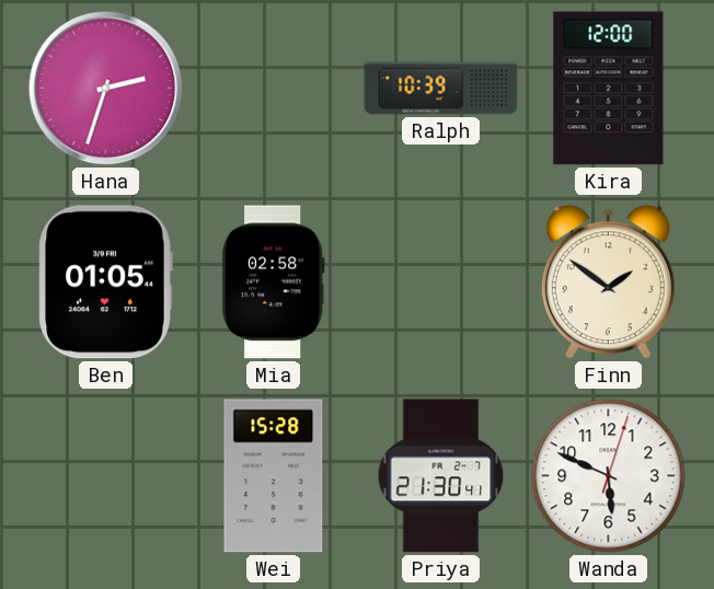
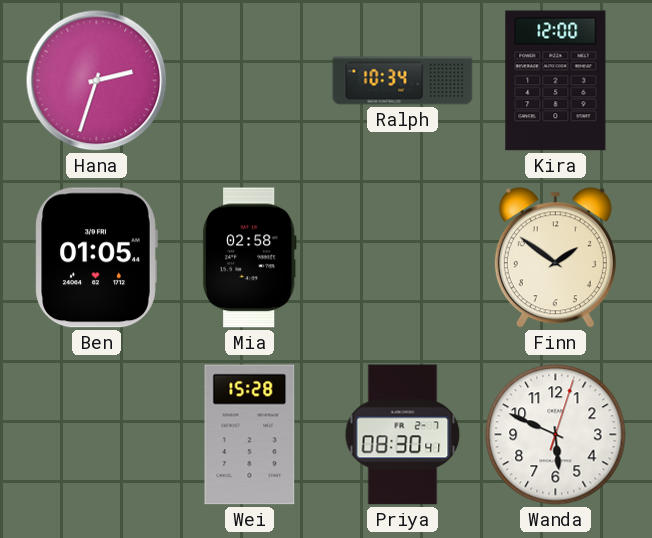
Ralph: 10:39 -> 10:34 (403, 81)
Priya: 21:30 -> 08:30 (403, 435)
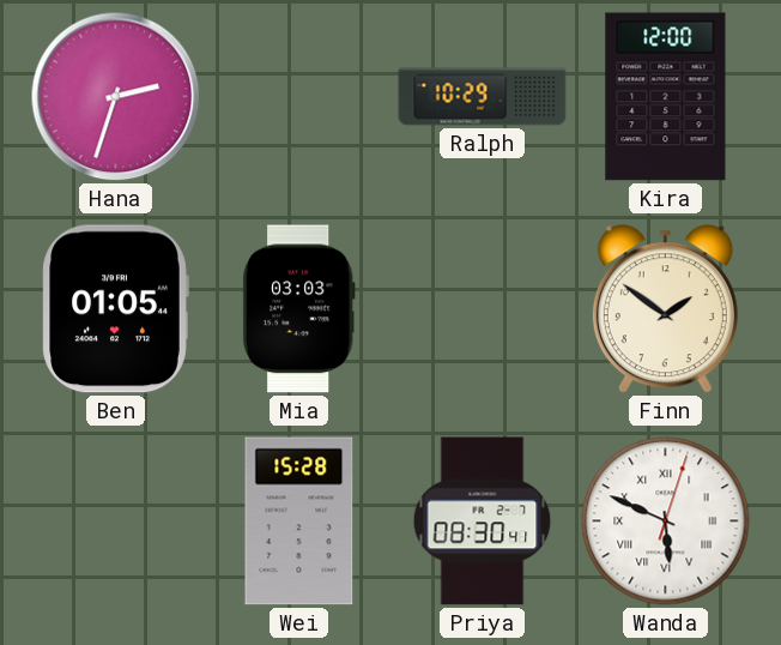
Ralph: 10:34 -> 10:29 (483, 97)
Mia: 02:58 -> 03:03 (298, 309)
Wanda numerals: Arabic -> Roman (666, 522)
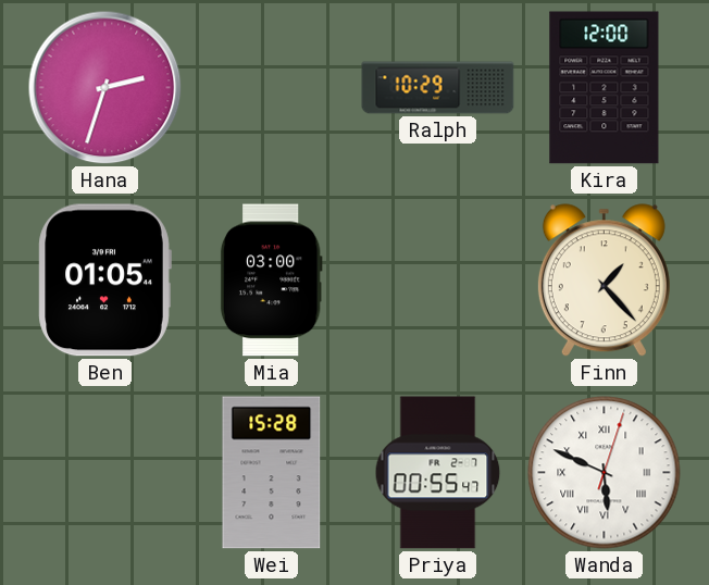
Mia: 03:03 -> 03:00 (271, 281)
Finn: 1:51 -> 1:23 (604, 281)
Priya: 08:30 -> 00:55 (438, 473)
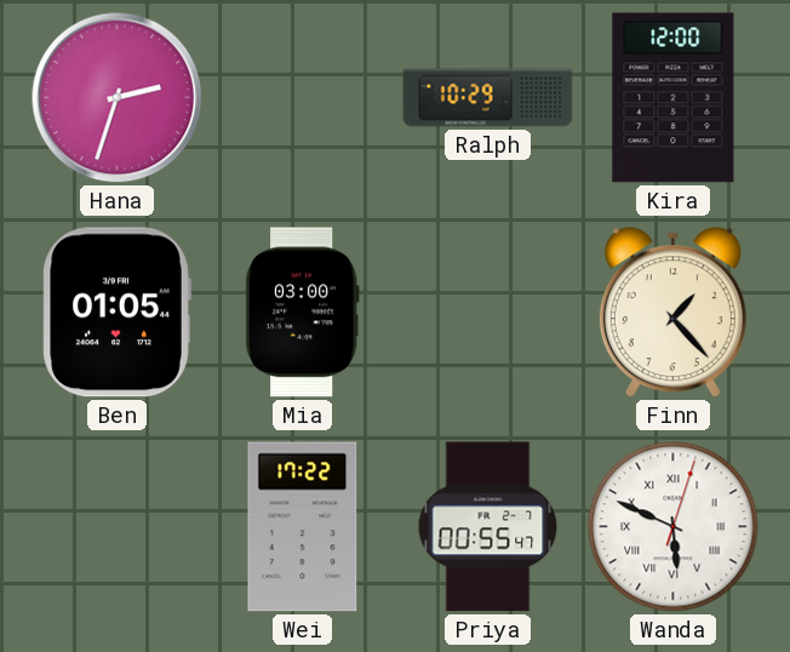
Wei: 15:28 -> 17:22 (303, 527)
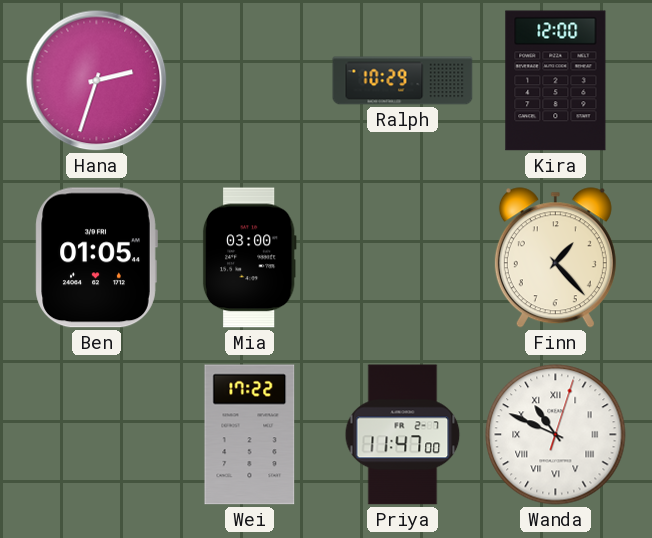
Priya: 00:55 -> 11:47 (403, 435)
Wanda: 5:49 -> 10:49 (556, 435)
